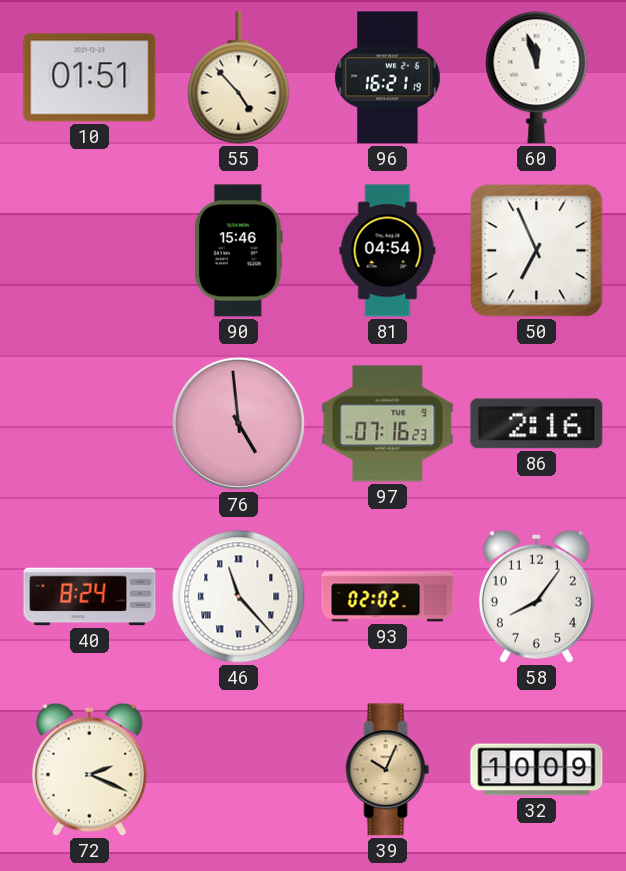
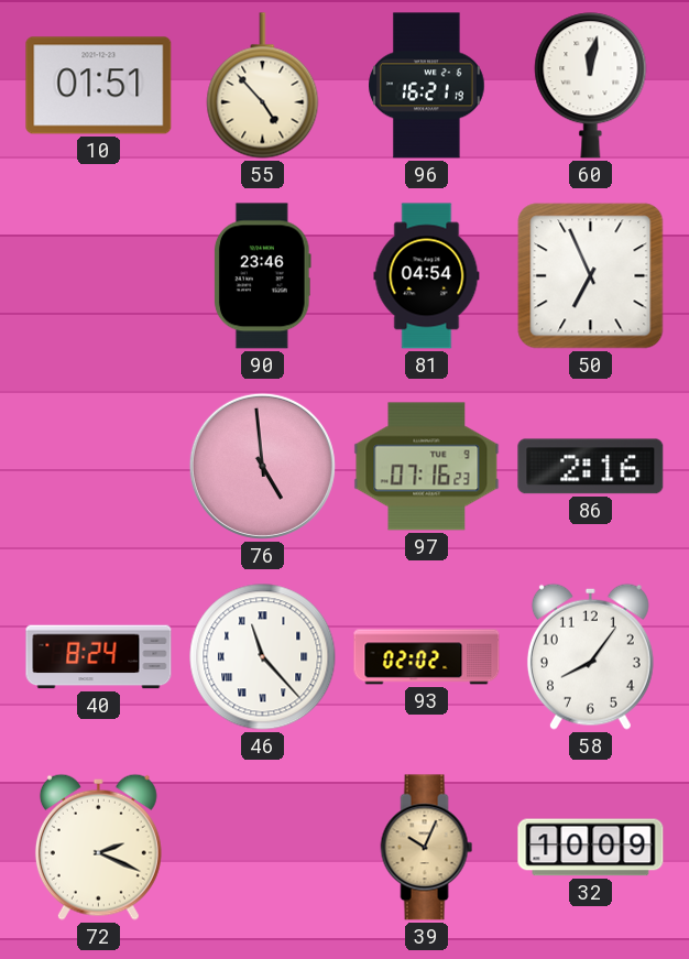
60: 11:57 -> 12:02 (591, 86)
90: 15:46 -> 23:46 (262, 276)
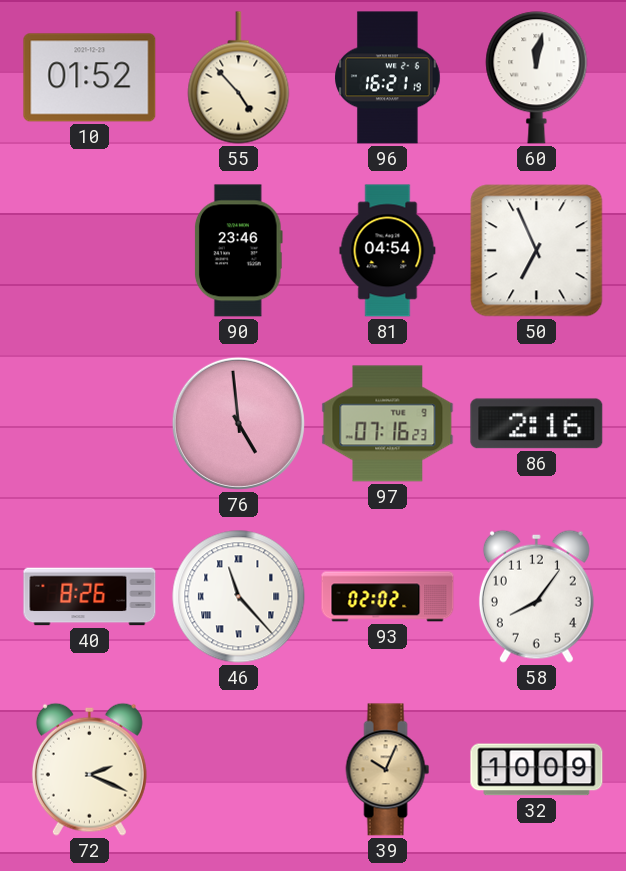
10: 01:51 -> 01:52 (90, 78)
40: 8:24 -> 8:26 (90, 597)
